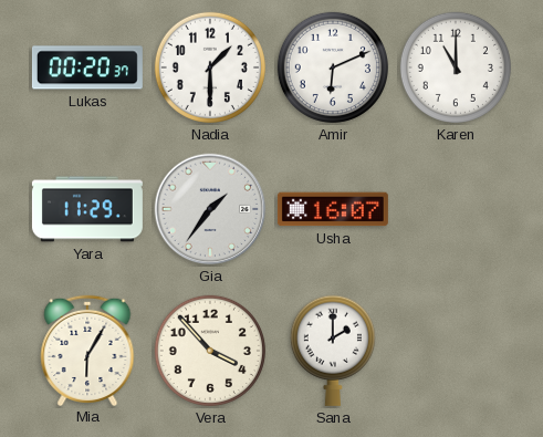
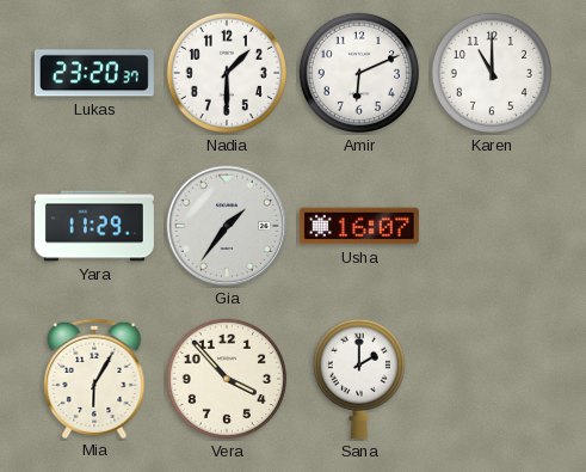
Lukas: 00:20 -> 23:20 (94, 73)
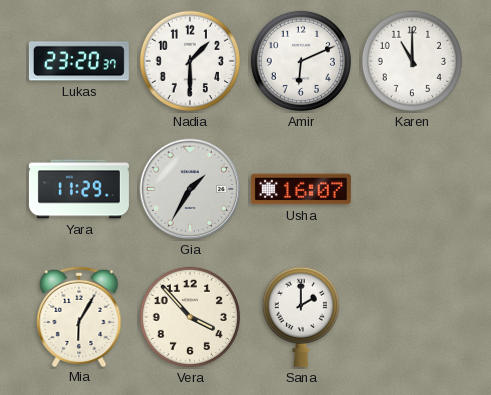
Gia: 1:36 -> 1:35 (190, 189)
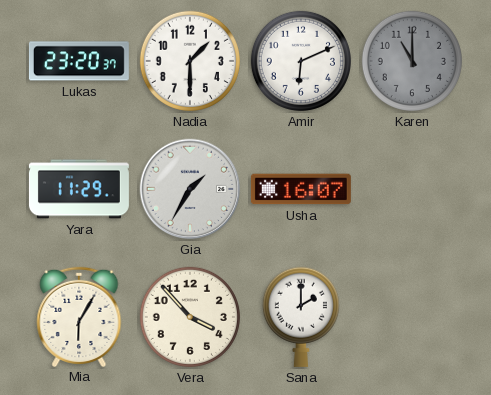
Karen dial: white -> grey (412, 61)
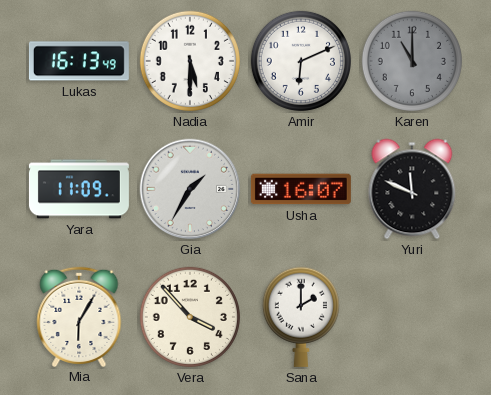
Lukas: 23:20 -> 16:13 (79, 61)
Nadia: 1:30 -> 5:30 (190, 61)
Yara: 11:29 -> 11:09 (79, 189)
Yuri: none -> 11:49 (412, 189)
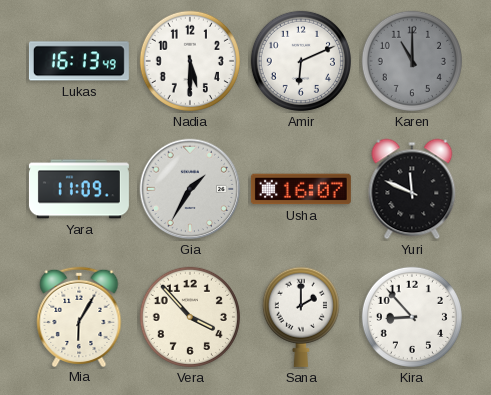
Kira: none -> 8:53 (412, 317)
